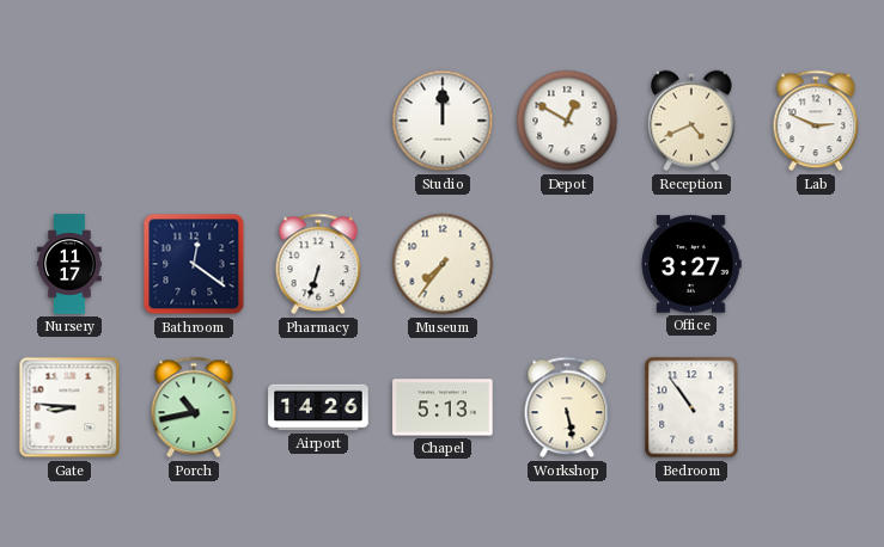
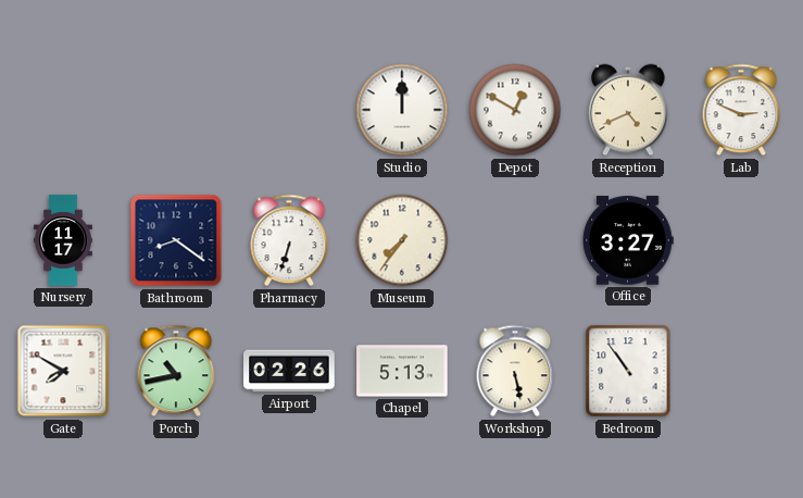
Bathroom: 12:21 -> 8:21 (176, 240)
Gate: 8:46 -> 7:50 (63, 371)
Airport: 14:26 -> 02:26 (289, 371)
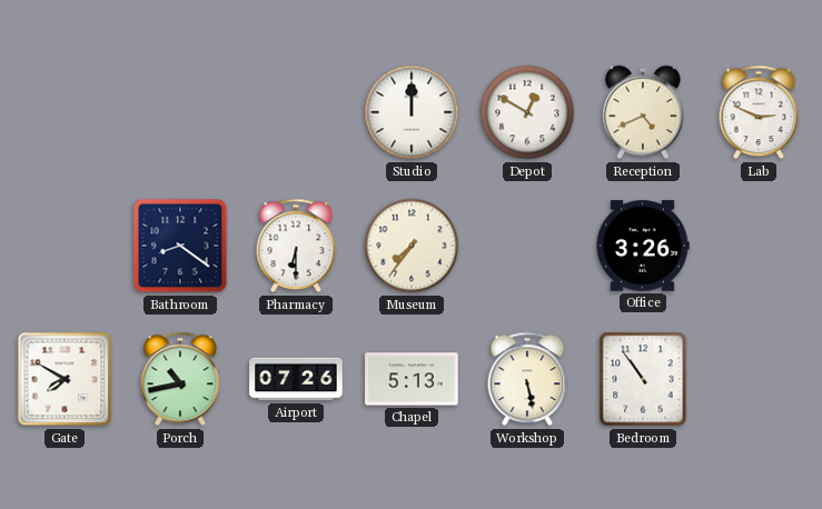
Nursery: 11:17 -> none (64, 240)
Pharmacy: 6:33 -> 6:30 (296, 246)
Office: 3:27 -> 3:26 (643, 246)
Airport: 02:26 -> 07:26 (296, 379)
